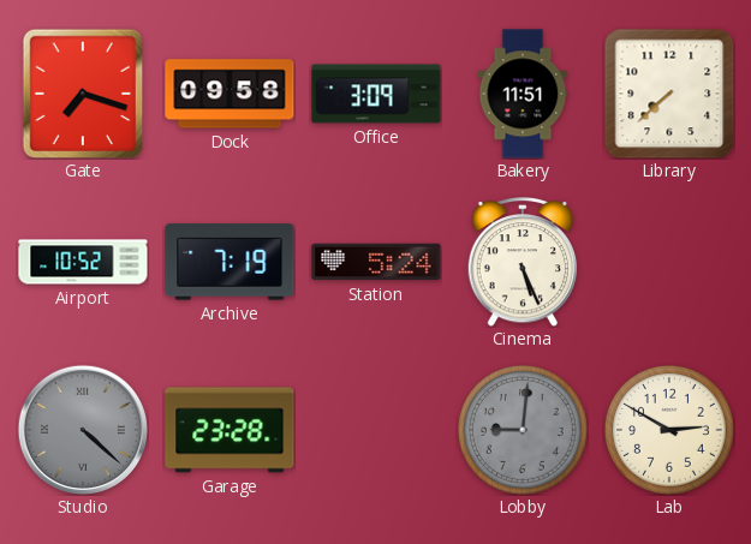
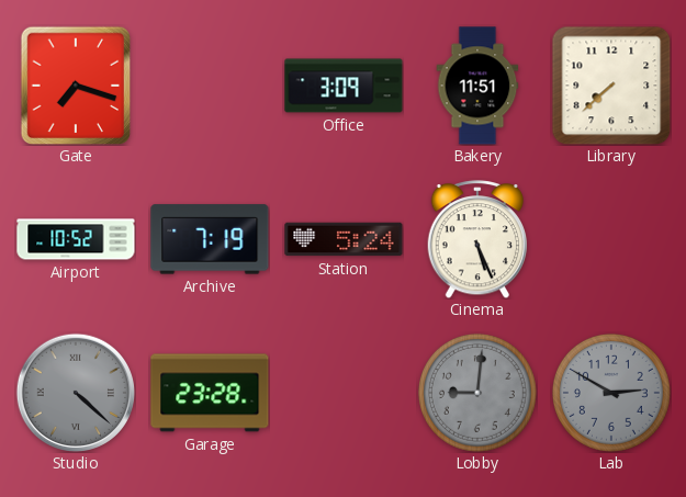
Dock: 09:58 -> none (230, 94)
Lab dial: cream -> grey (611, 393)
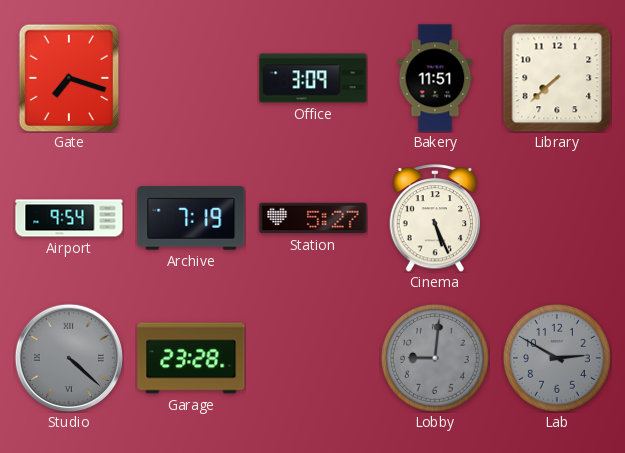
Airport: 10:52 -> 9:54 (69, 218)
Station: 5:24 -> 5:27 (313, 218)
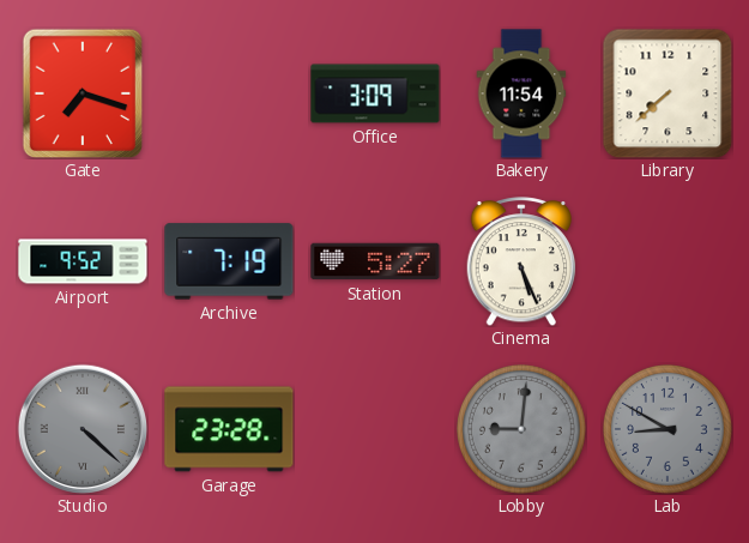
Bakery: 11:51 -> 11:54 (521, 93)
Airport: 9:54 -> 9:52 (83, 261)
Lab: 2:50 -> 8:50 (668, 429)
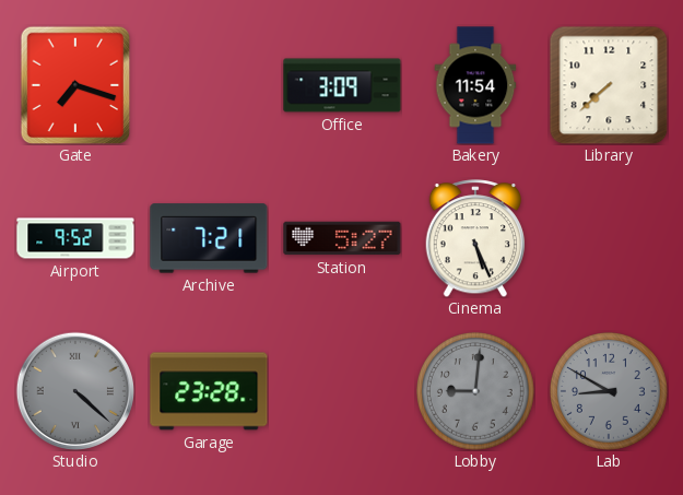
Archive: 7:19 -> 7:21 (209, 238)
